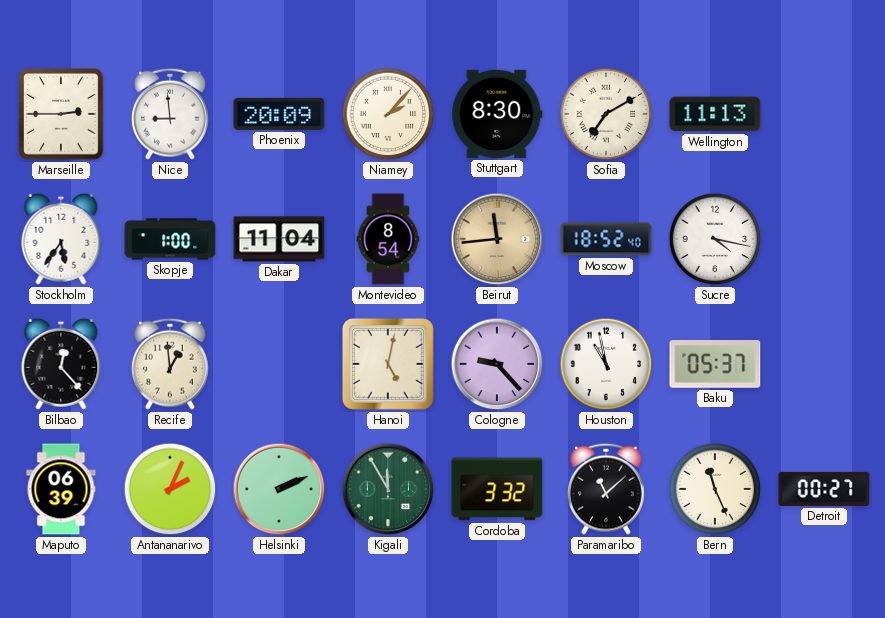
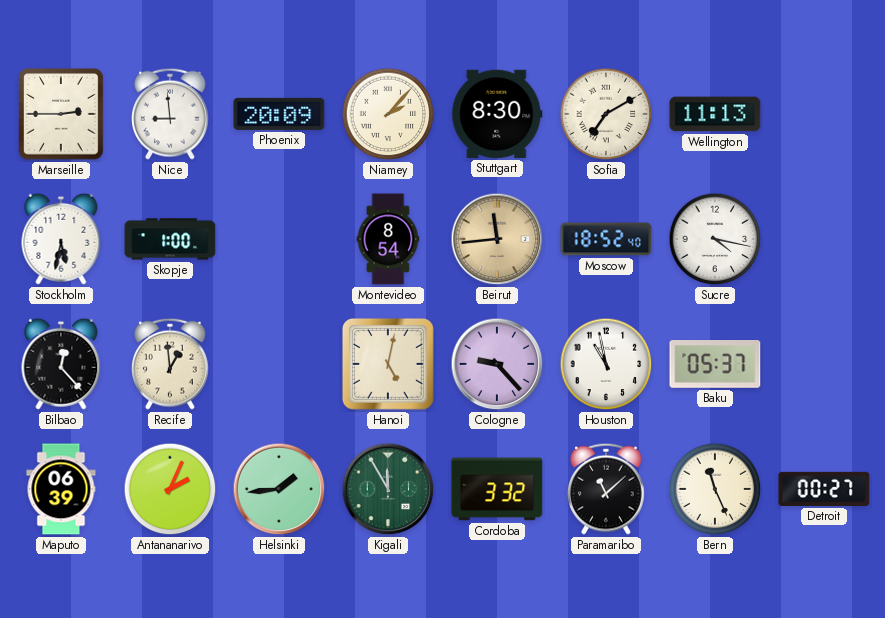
Stockholm: 5:36 -> 5:32 (61, 239)
Dakar: 11:04 -> none (279, 239)
Helsinki: 2:11 -> 1:44 (279, 489)
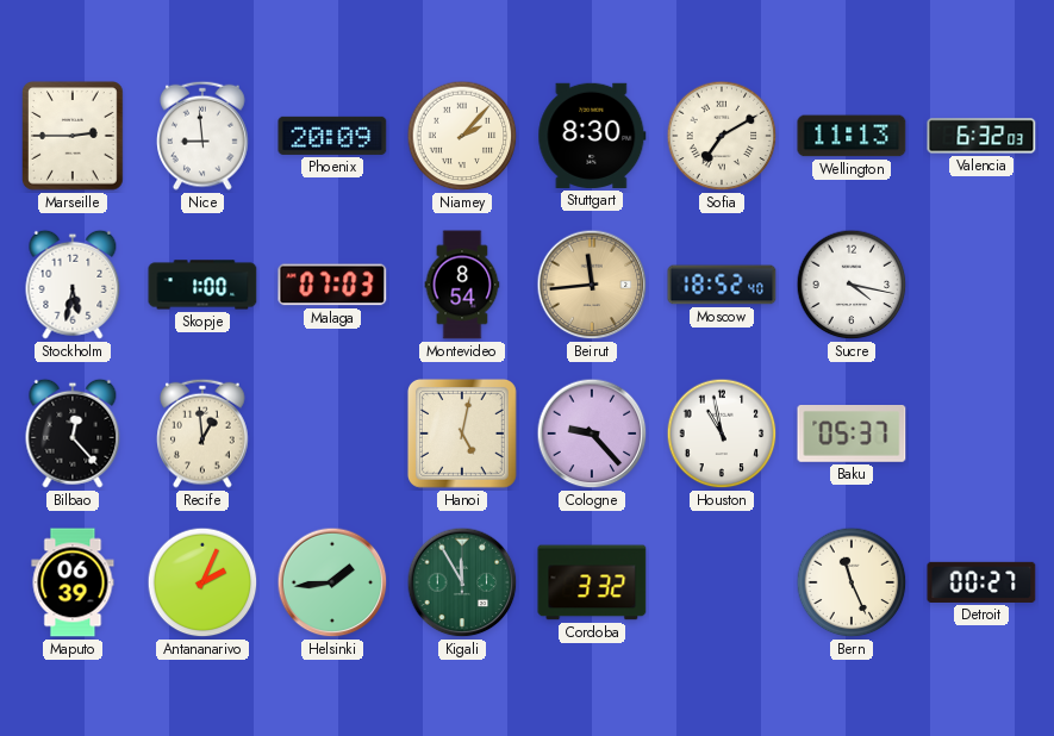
Valencia: none -> 6:32 (981, 136)
Malaga: none -> 07:03 (332, 285)
Paramaribo: 11:08 -> none (606, 489)
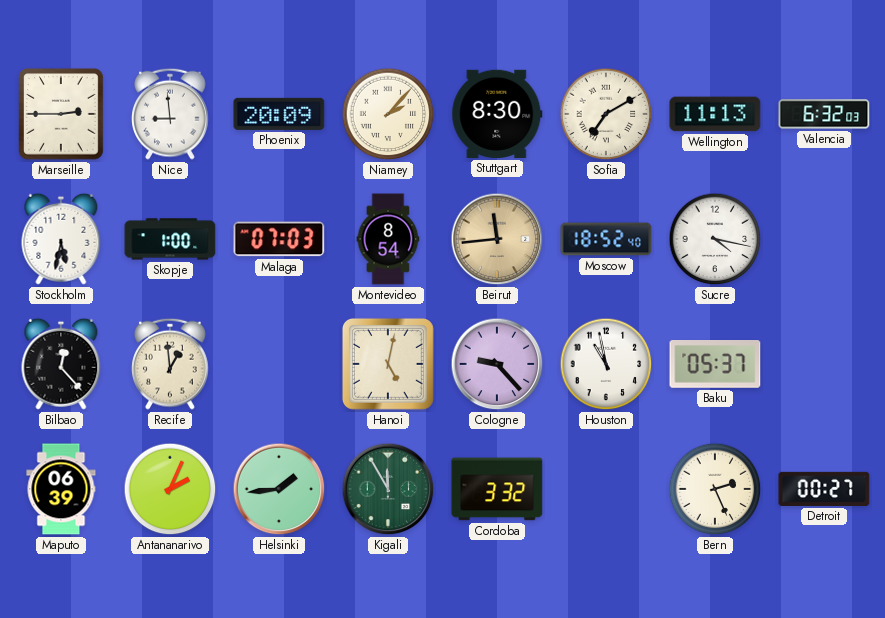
Bern: 11:26 -> 2:26 (715, 489)
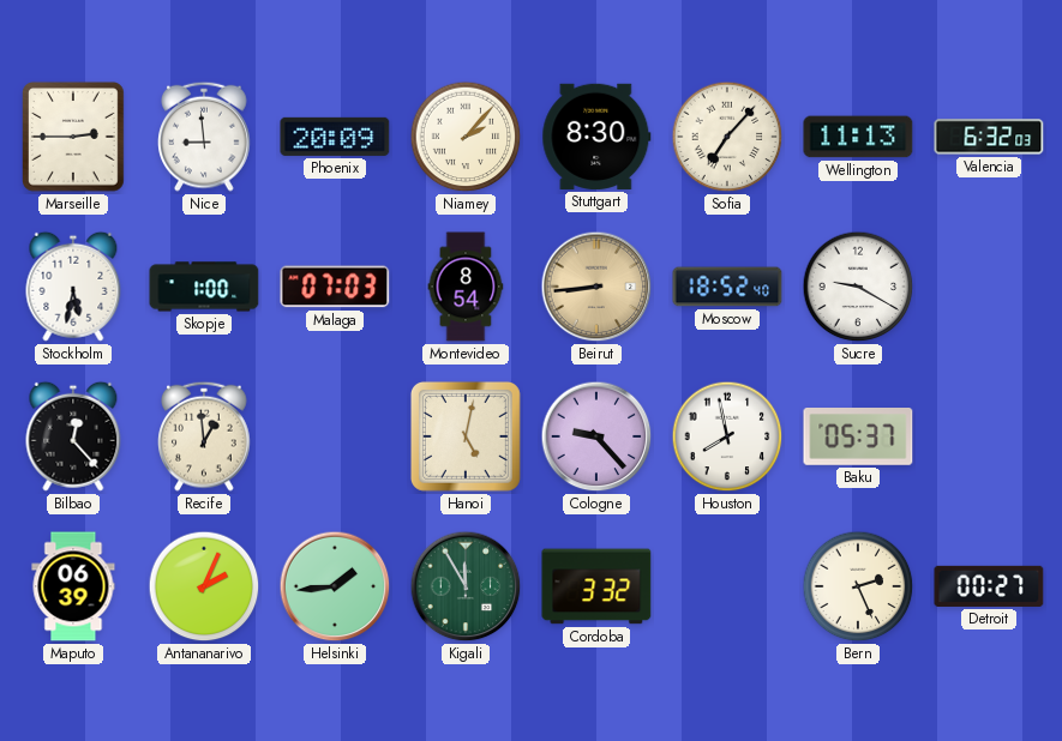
Sofia: 7:10 -> 7:07 (727, 137)
Beirut: 11:44 -> 8:44 (596, 287)
Sucre: 4:17 -> 9:20 (858, 287)
Houston: 10:58 -> 7:58 (727, 436)
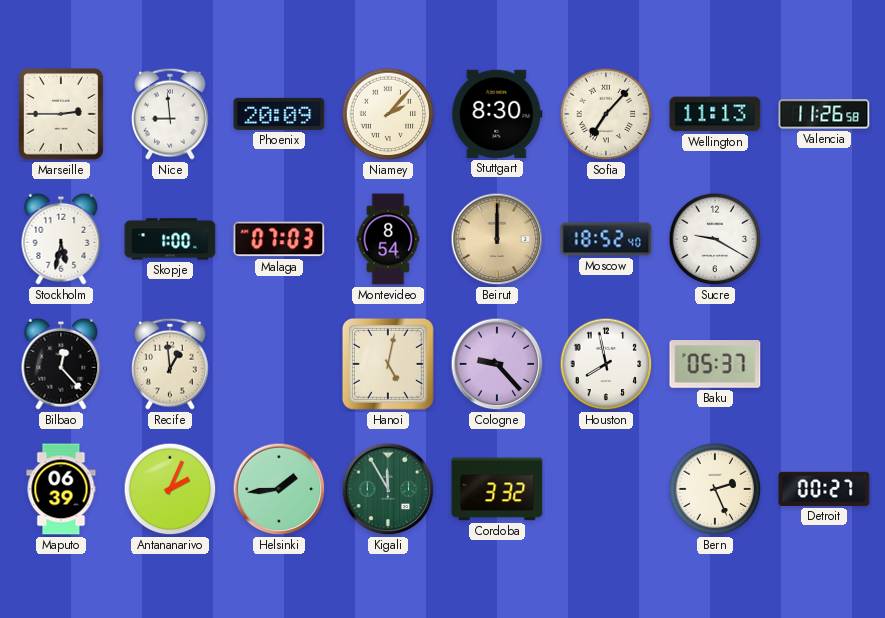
Valencia: 6:32 -> 11:26 (824, 114)
Beirut: 8:44 -> 12:00 (497, 239)
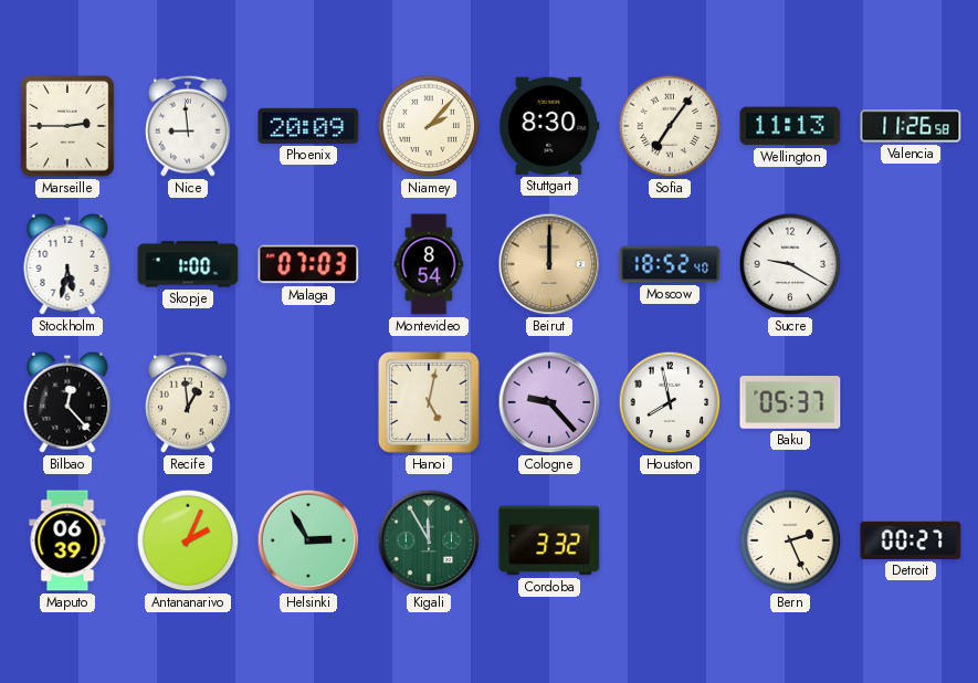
Sofia: 7:07 -> 7:06 (670, 126)
Helsinki: 1:44 -> 2:55 (308, 540)
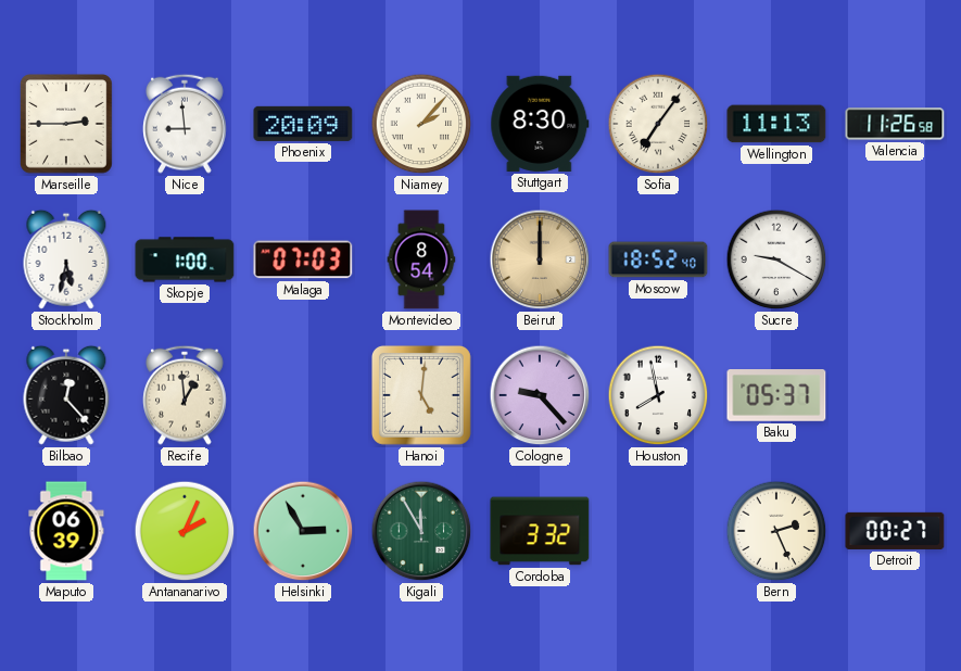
Hanoi: 5:02 -> 5:01 (421, 395)
